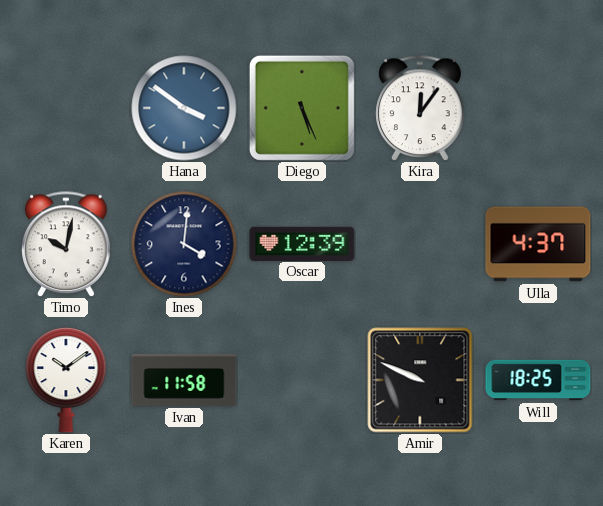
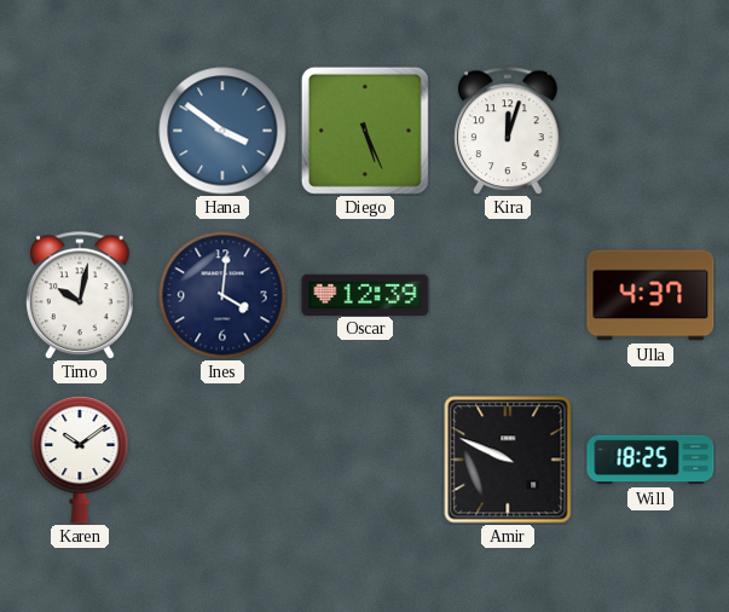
Kira: 12:06 -> 12:03 (508, 131)
Ivan: 11:58 -> none (184, 380)
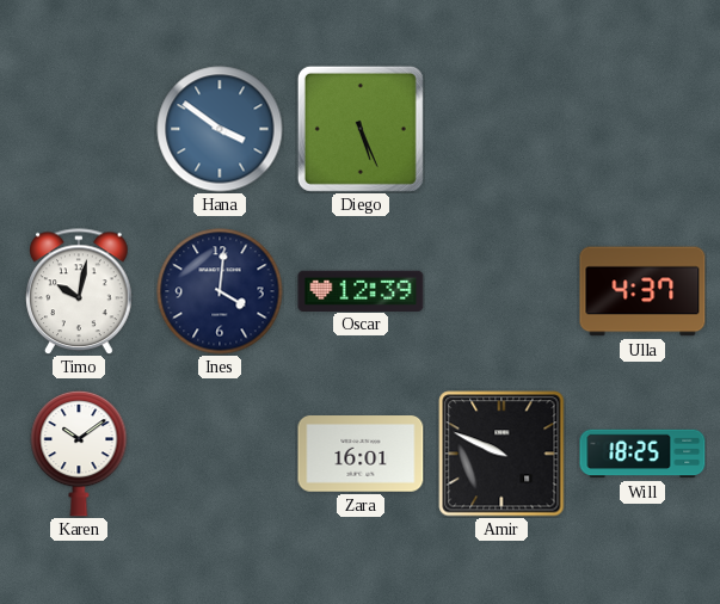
Kira: 12:03 -> none (508, 131)
Zara: none -> 16:01 (361, 454)
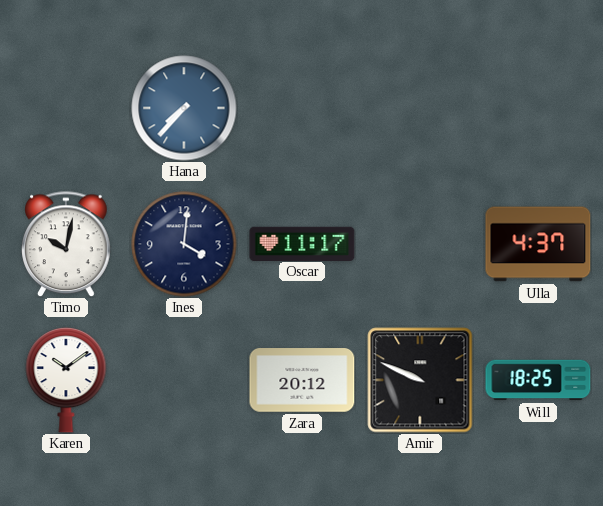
Hana: 3:51 -> 7:37 (184, 108)
Diego: 5:26 -> none (361, 129)
Oscar: 12:39 -> 11:17 (302, 243)
Zara: 16:01 -> 20:12 (302, 380)
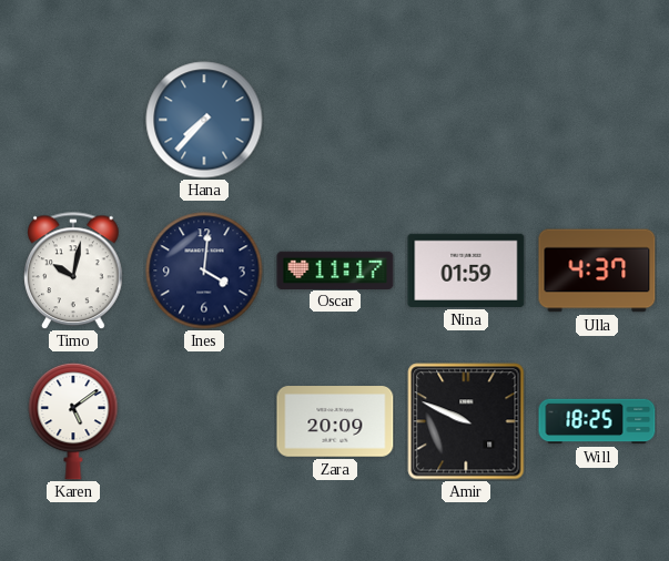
Nina: none -> 01:59 (466, 271)
Karen: 10:09 -> 5:09 (73, 421)
Zara: 20:12 -> 20:09 (335, 421)
